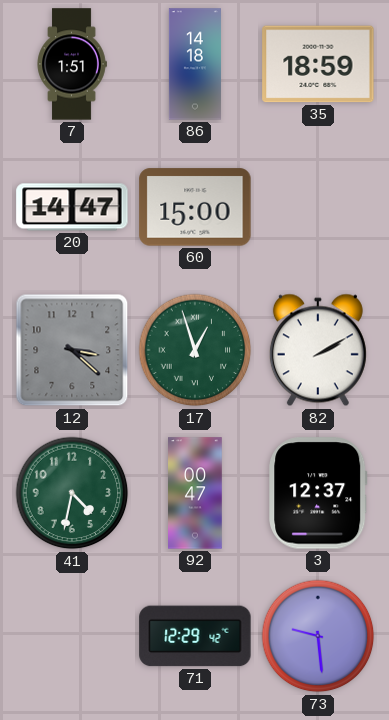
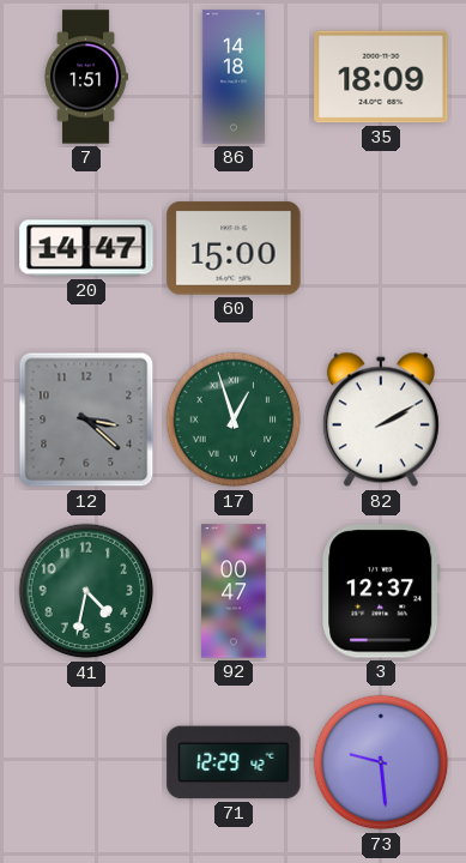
35: 18:59 -> 18:09 (381, 77)
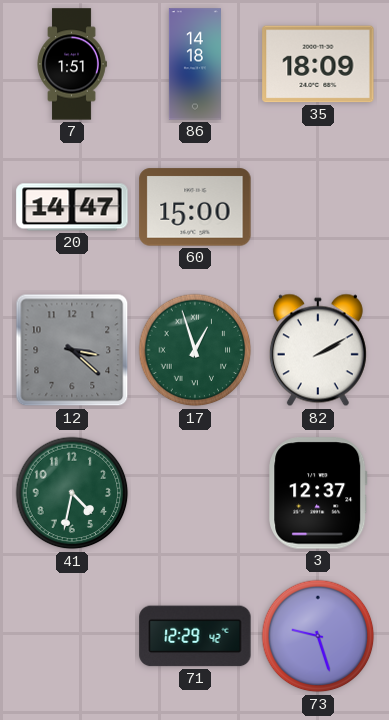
92: 00:47 -> none (234, 591)
73: 9:29 -> 9:27 (318, 636)
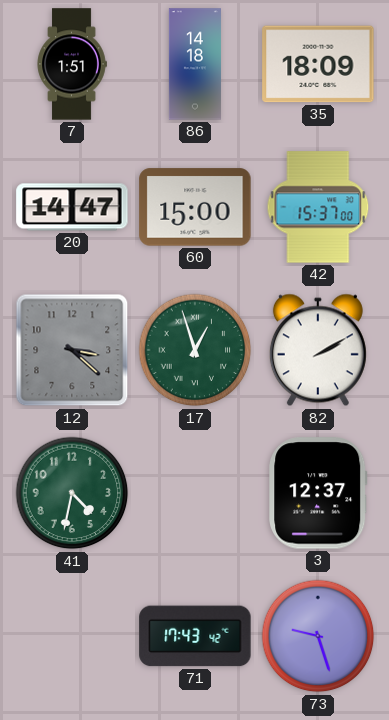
42: none -> 15:37 (318, 207)
71: 12:29 -> 17:43 (195, 636)
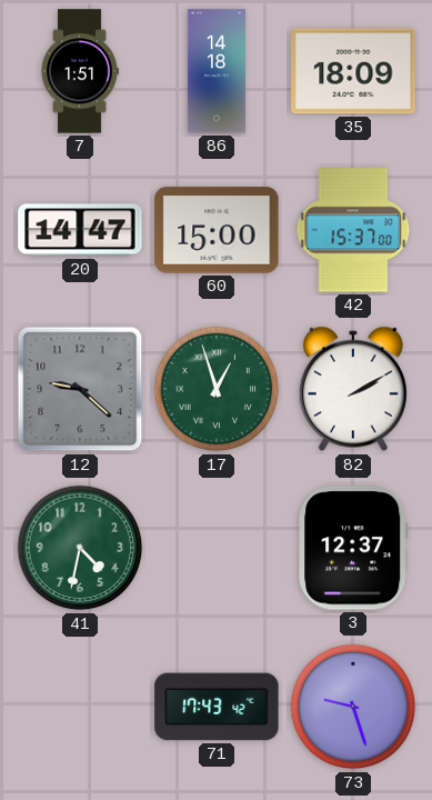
12: 3:22 -> 9:22 (80, 389)
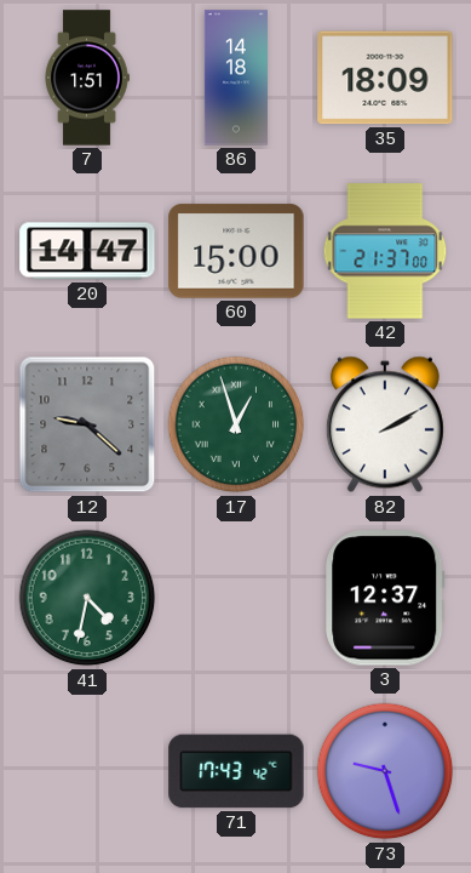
42: 15:37 -> 21:37 (385, 251)
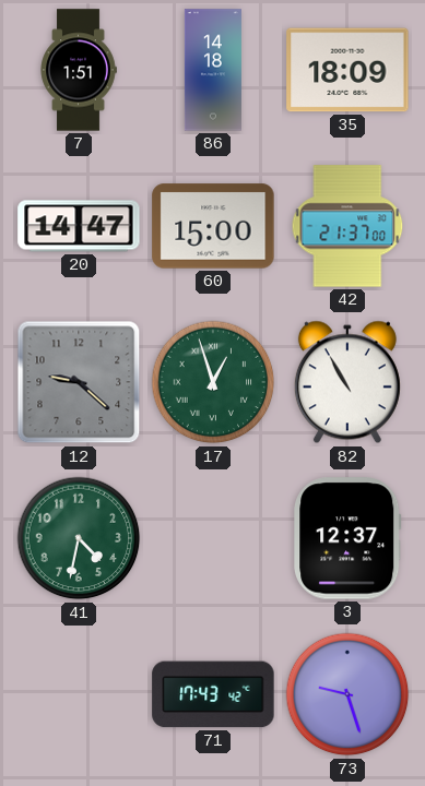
82: 2:10 -> 10:55 (347, 382)
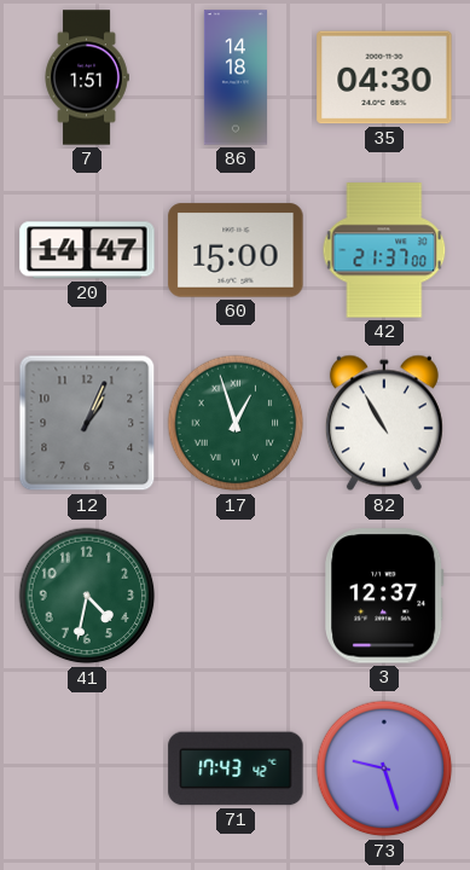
35: 18:09 -> 04:30 (384, 77)
12: 9:22 -> 1:04 (87, 423)
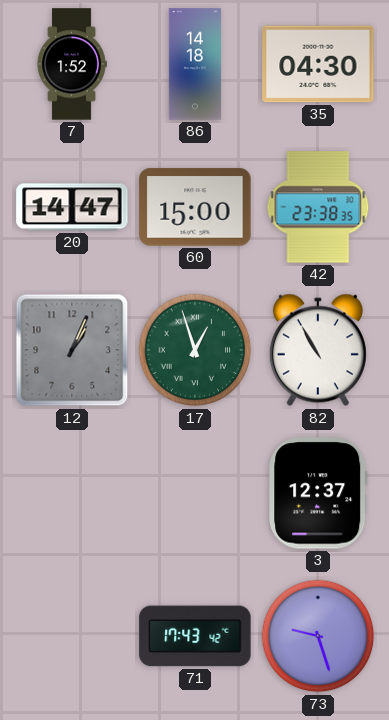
7: 1:51 -> 1:52 (72, 64)
42: 21:37 -> 23:38 (318, 207)
41: 4:32 -> none (87, 596)
